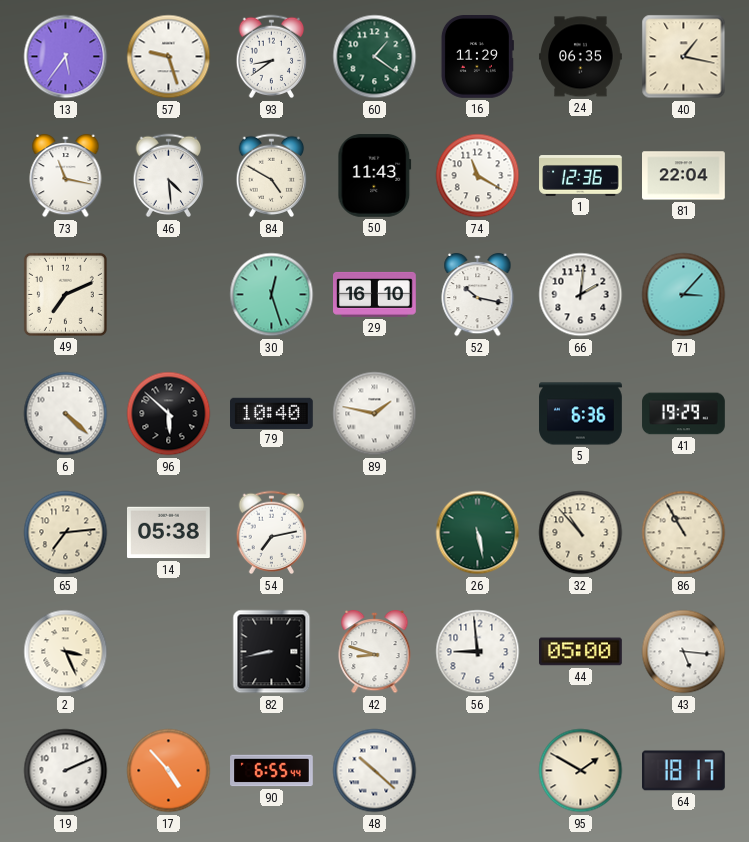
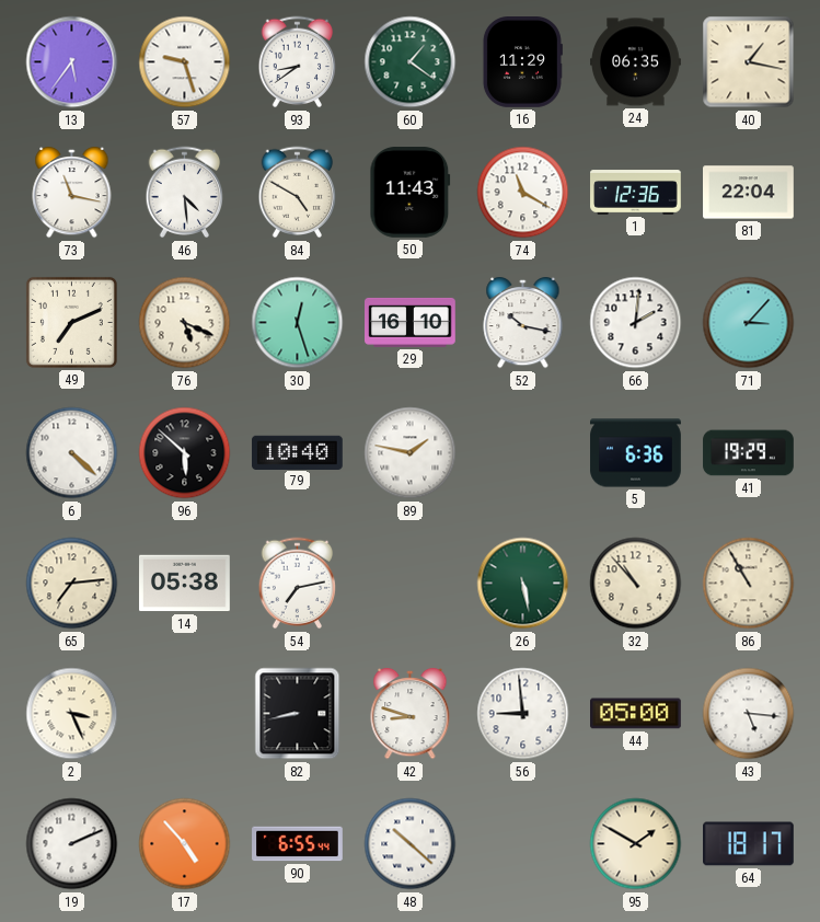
76: none -> 5:19 (185, 323)
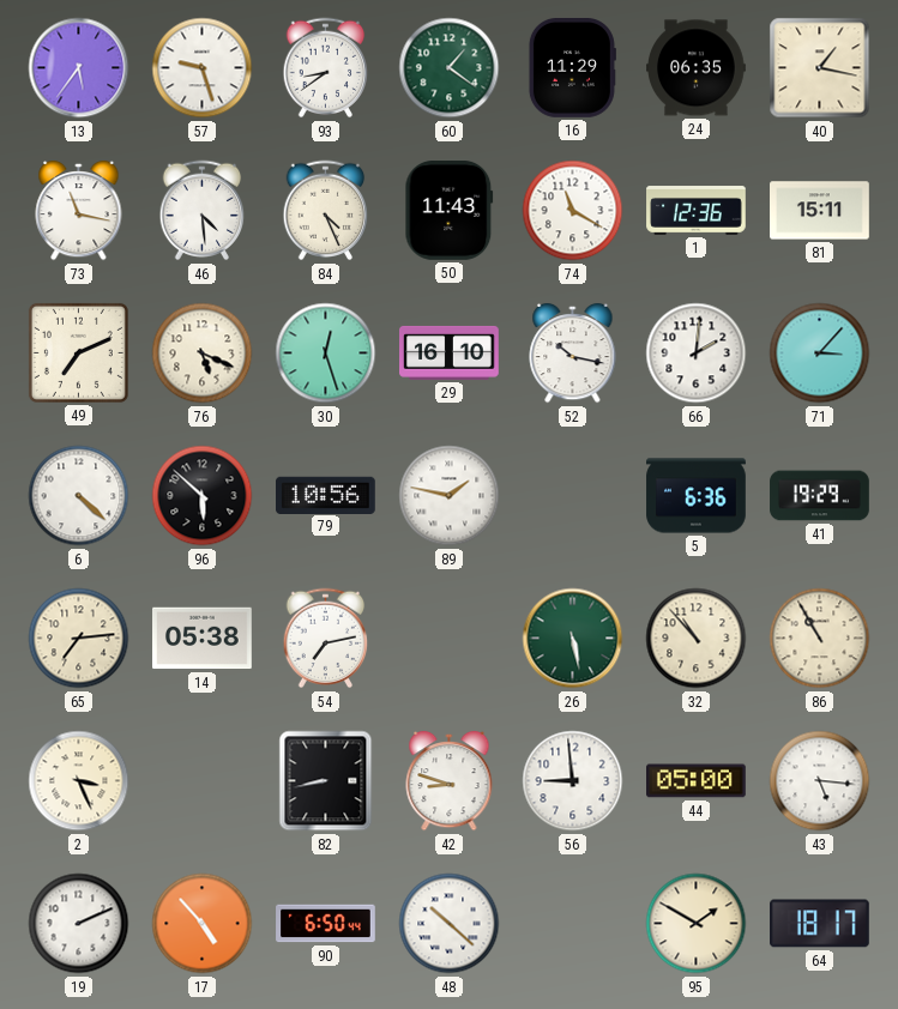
84: 4:50 -> 4:26 (326, 211)
81: 22:04 -> 15:11 (820, 211)
79: 10:40 -> 10:56 (326, 495)
90: 6:55 -> 6:50 (326, 924)
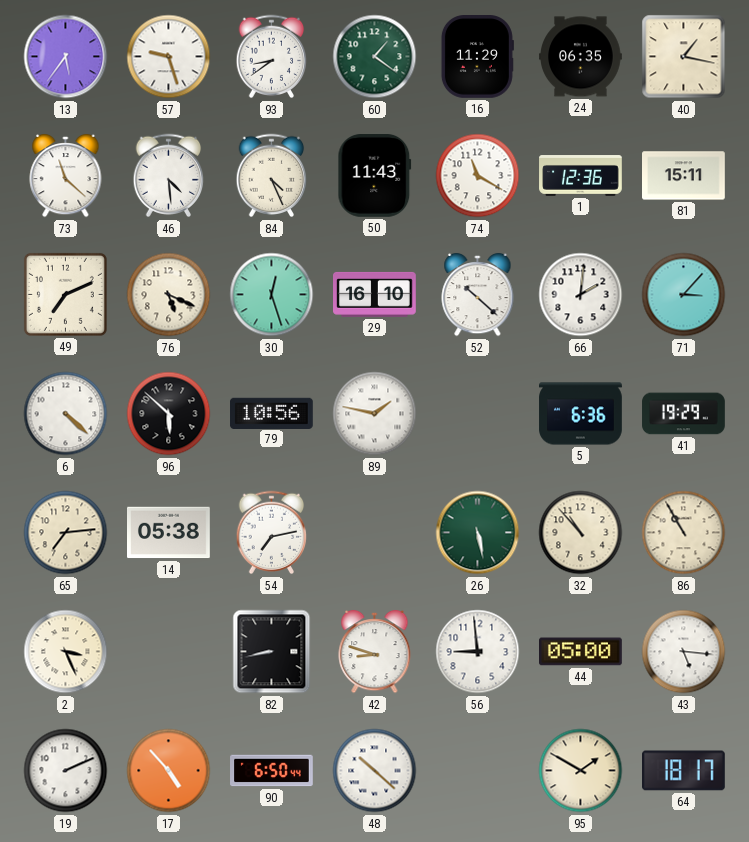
73: 11:17 -> 11:22 (66, 176)
52: 10:17 -> 10:22 (478, 295)
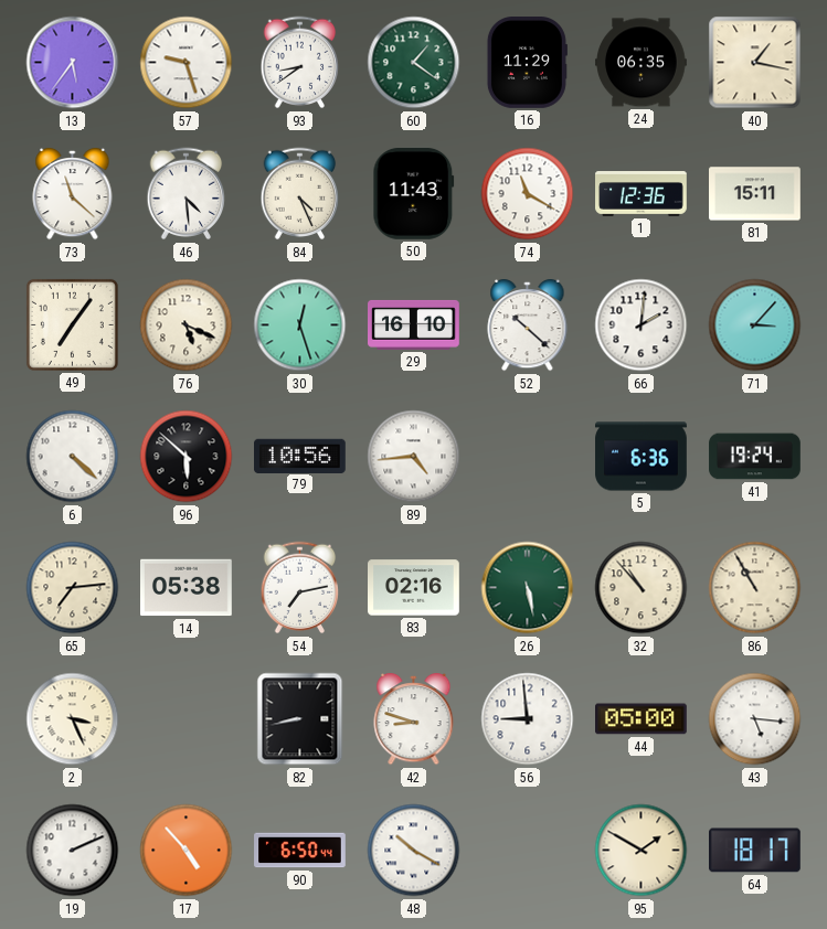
49: 7:11 -> 7:06 (72, 324)
89: 1:47 -> 4:44 (414, 457)
41: 19:29 -> 19:24 (755, 457)
83: none -> 02:16 (414, 588)
48: 10:22 -> 10:20 (414, 851)
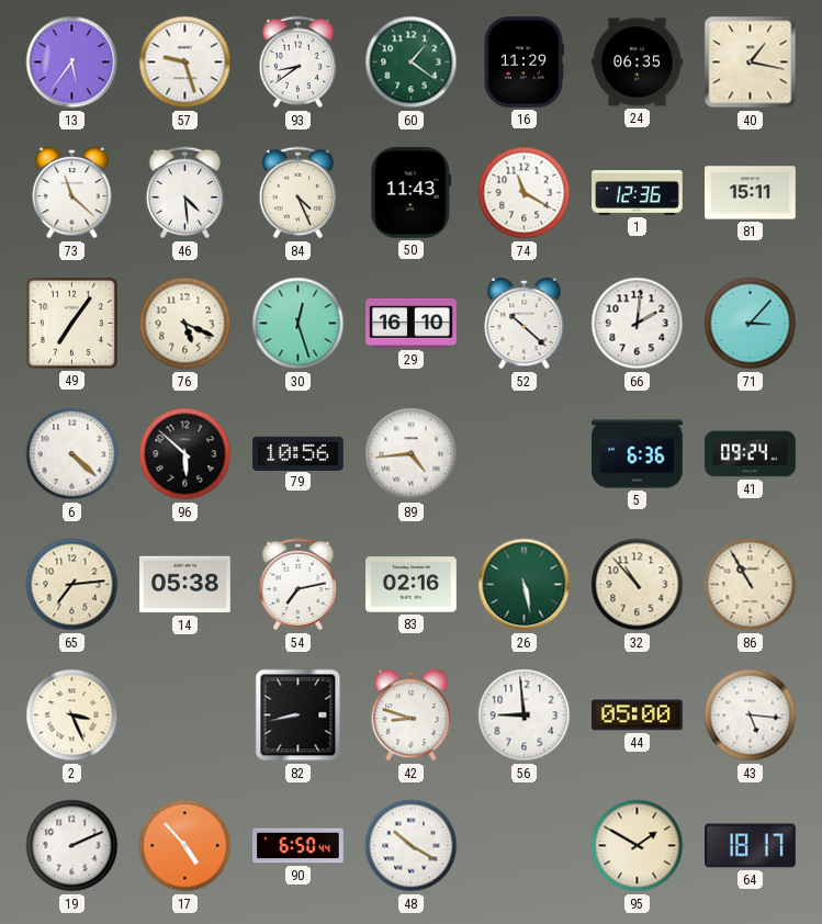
41: 19:24 -> 09:24 (751, 454)
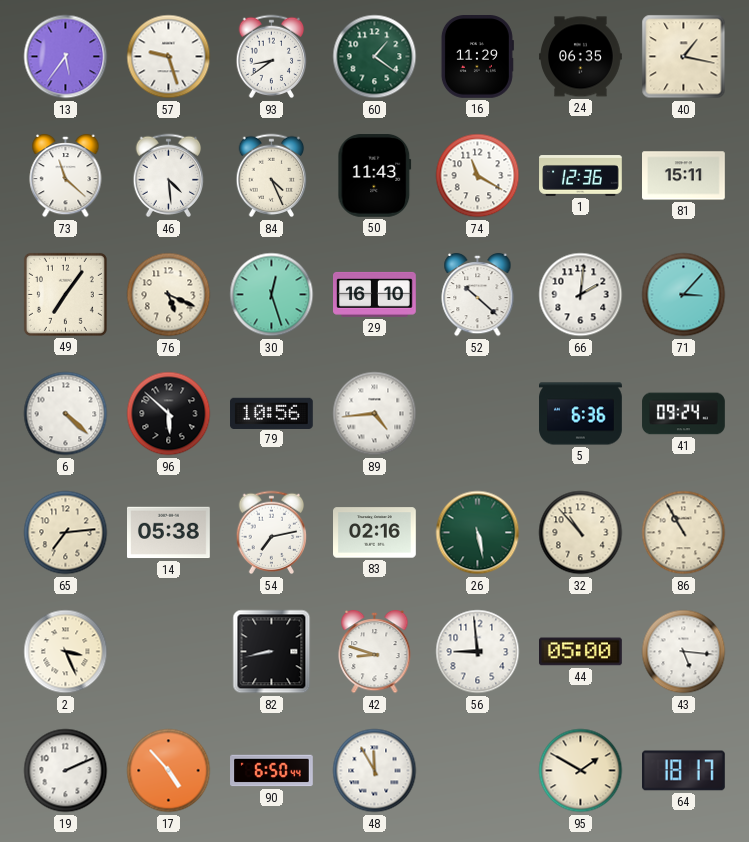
48: 10:20 -> 11:55 (375, 771)
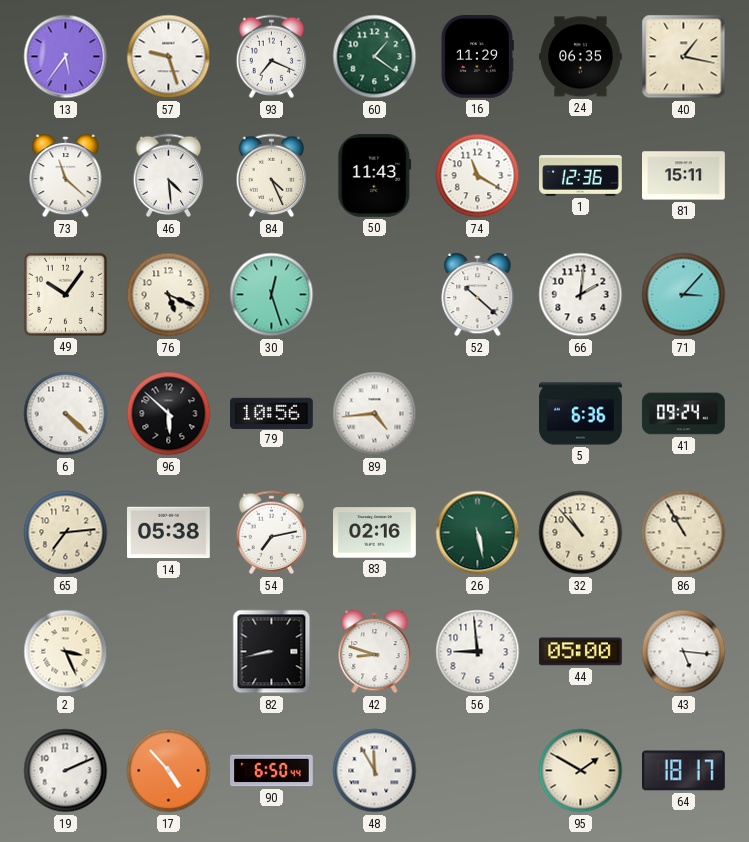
93: 8:39 -> 7:19 (272, 57)
49: 7:06 -> 10:06 (65, 294)
29: 16:10 -> none (375, 294)
